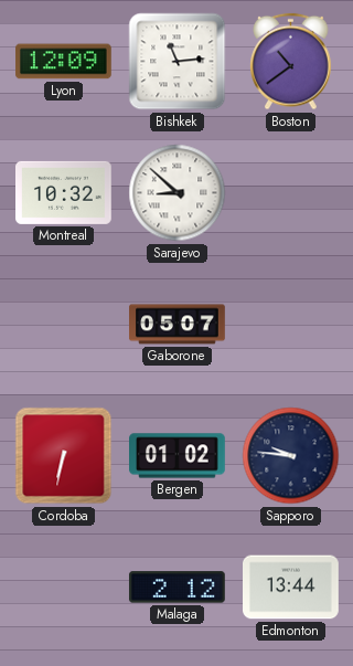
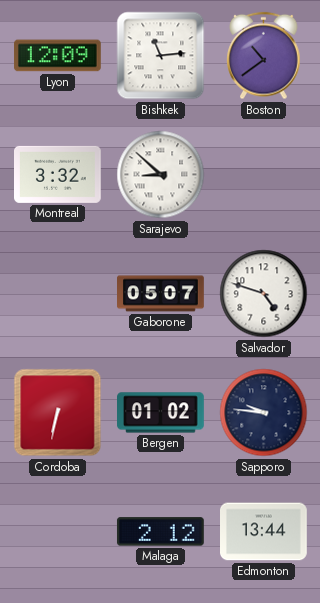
Montreal: 10:32 -> 3:32 (58, 174)
Salvador: none -> 4:48 (264, 294)
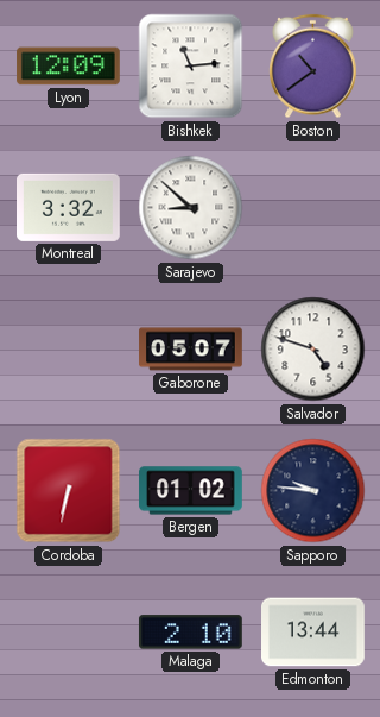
Malaga: 2:12 -> 2:10 (191, 633)
